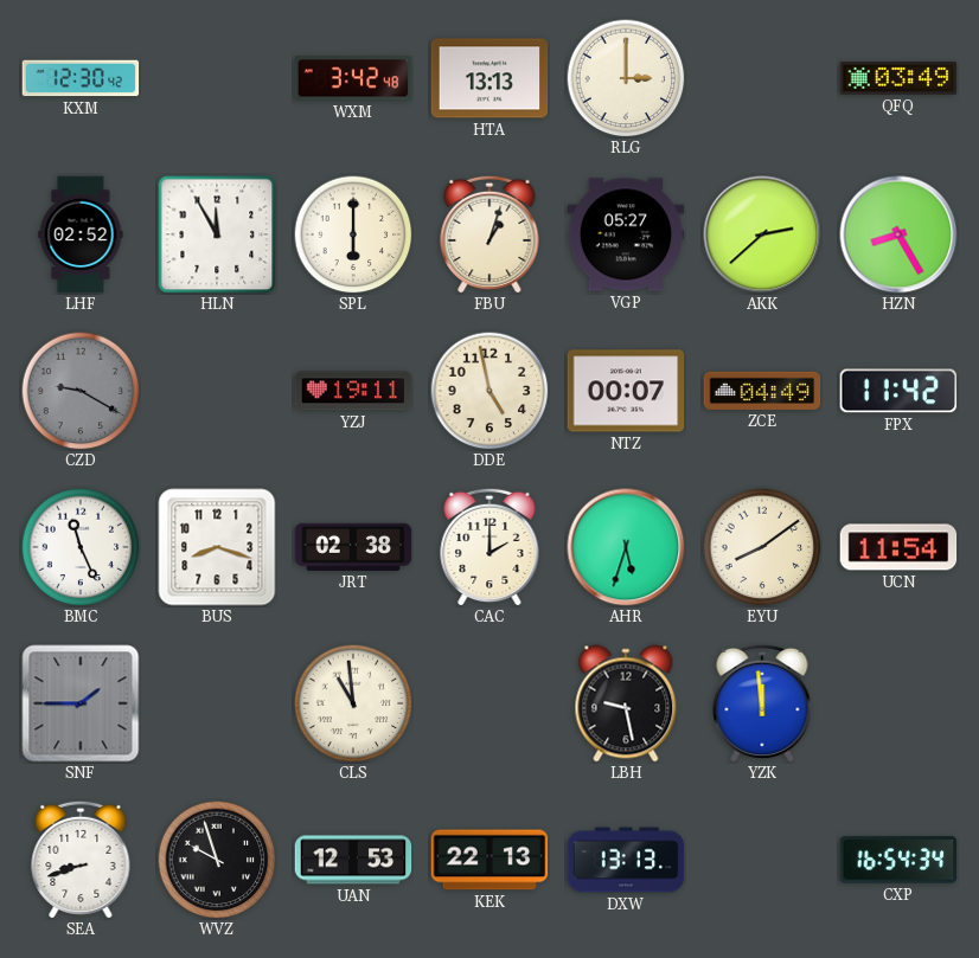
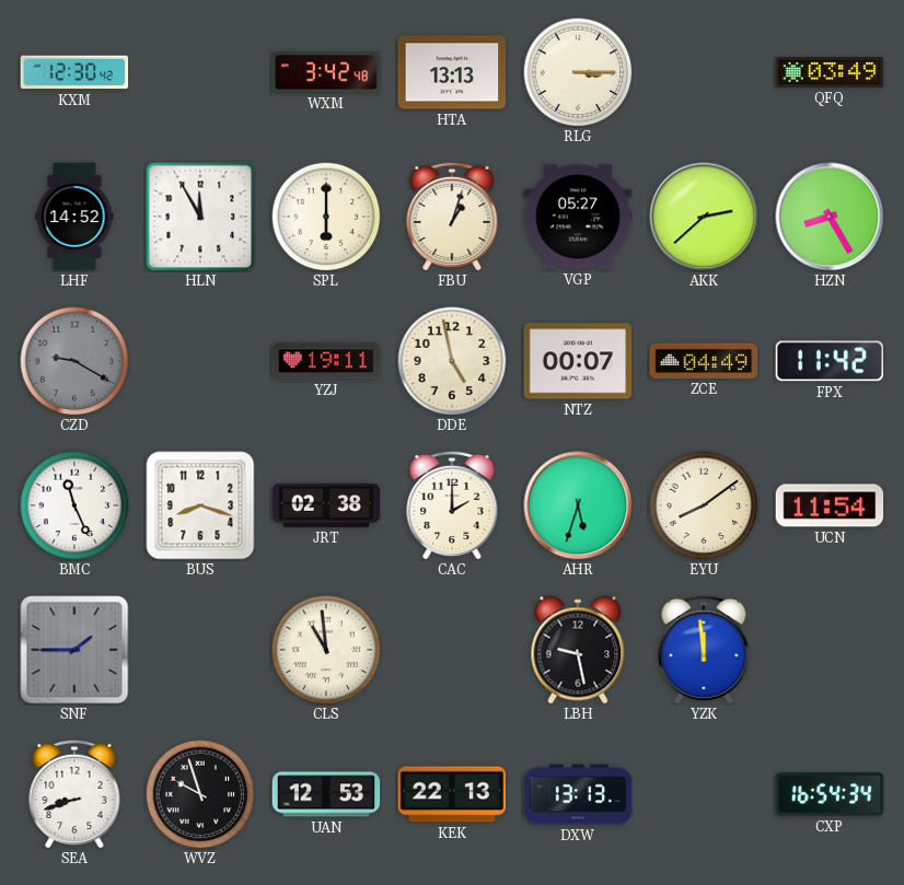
RLG: 3:00 -> 3:15 (578, 72)
LHF: 02:52 -> 14:52 (74, 217)
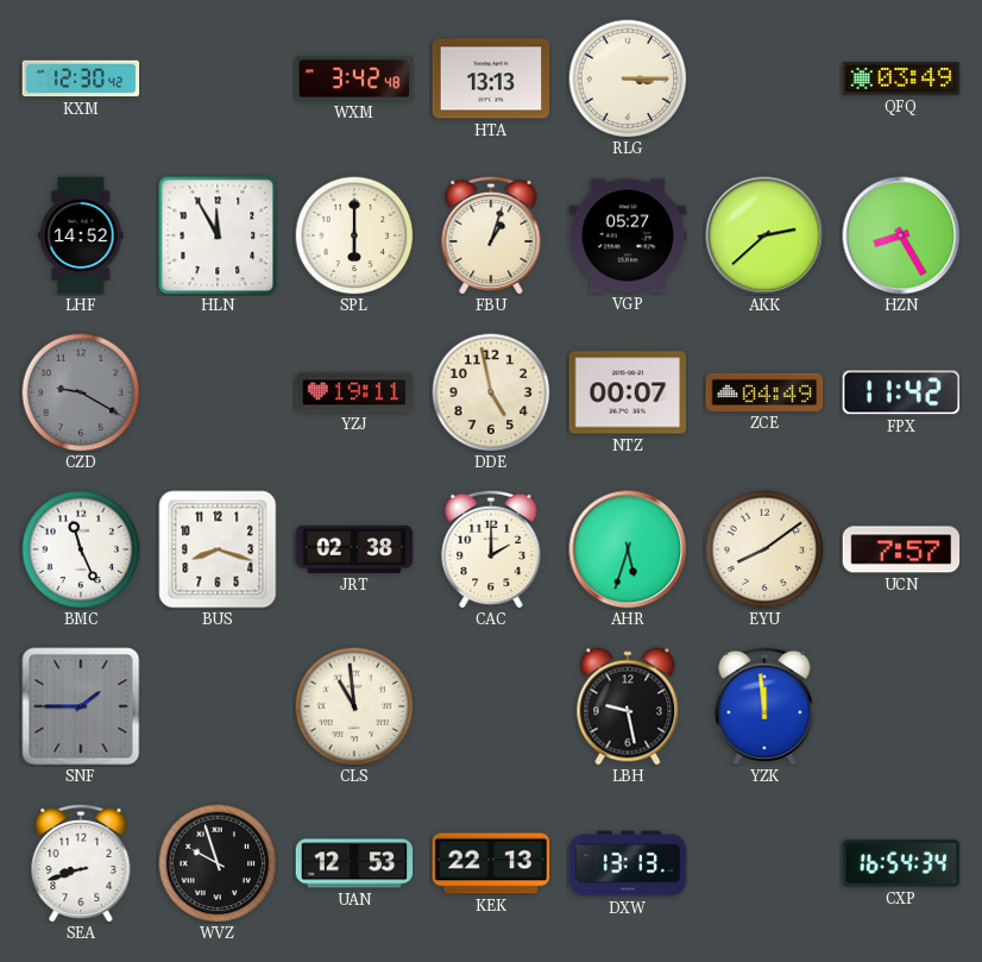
UCN: 11:54 -> 7:57 (901, 549)
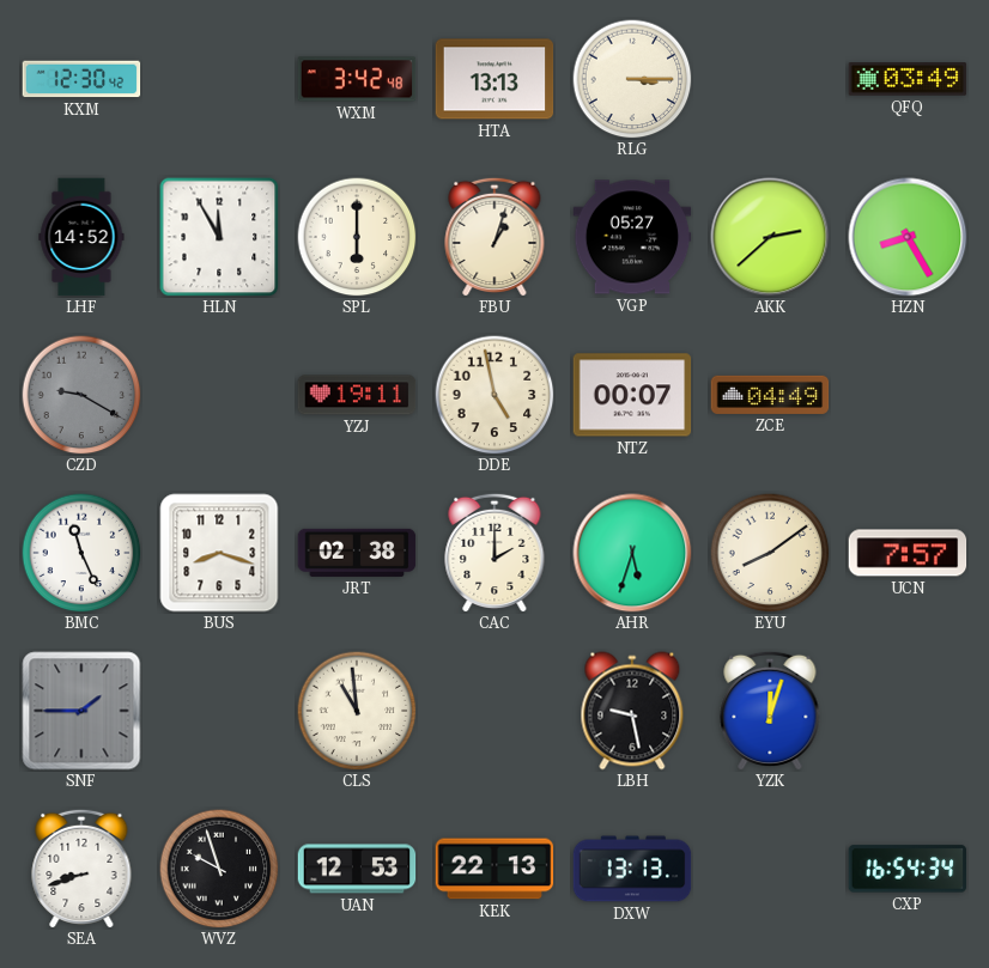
FPX: 11:42 -> none (901, 392)
YZK: 11:59 -> 12:03 (770, 711)
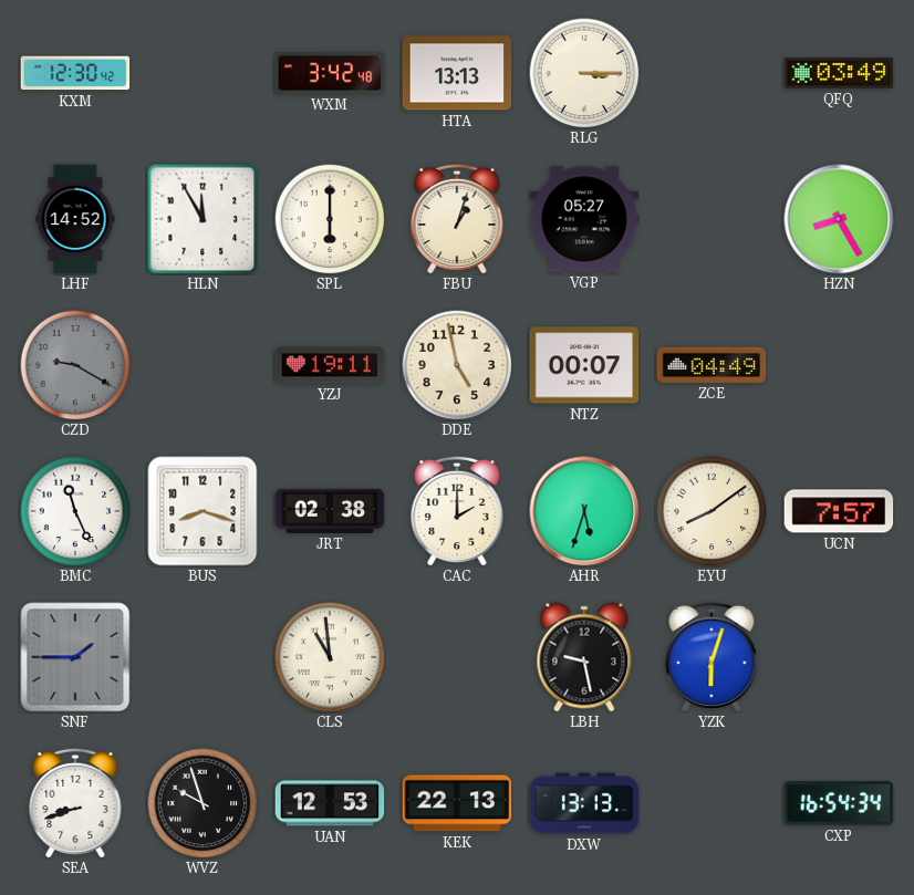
AKK: 2:38 -> none (770, 237)
YZK: 12:03 -> 6:03 (712, 657)
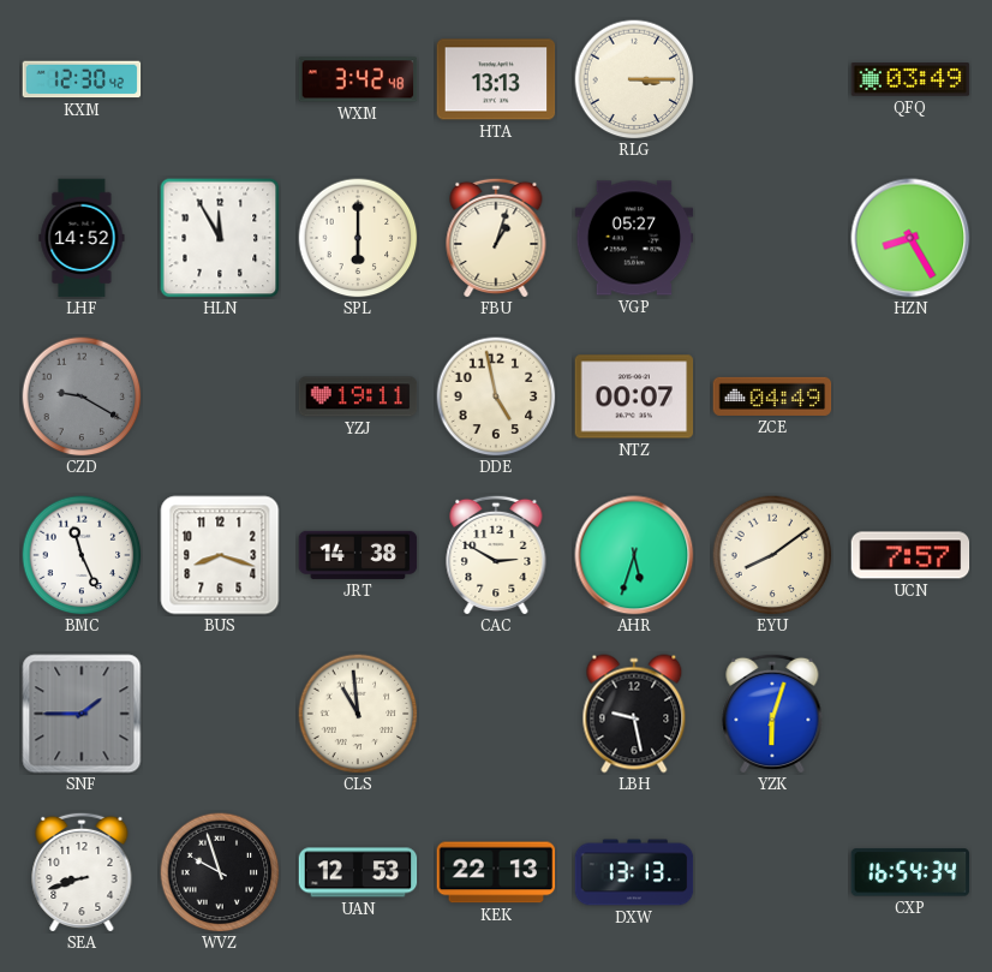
JRT: 02:38 -> 14:38 (358, 555)
CAC: 2:00 -> 2:50 (496, 555)
